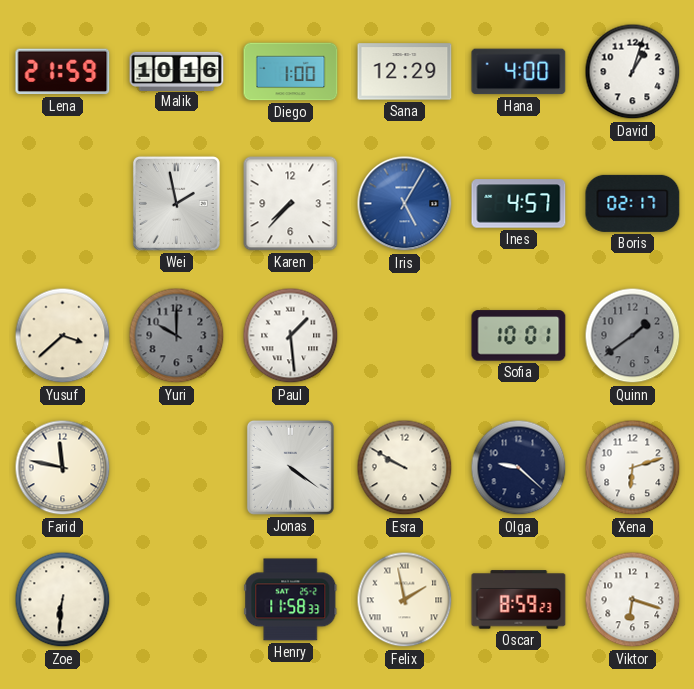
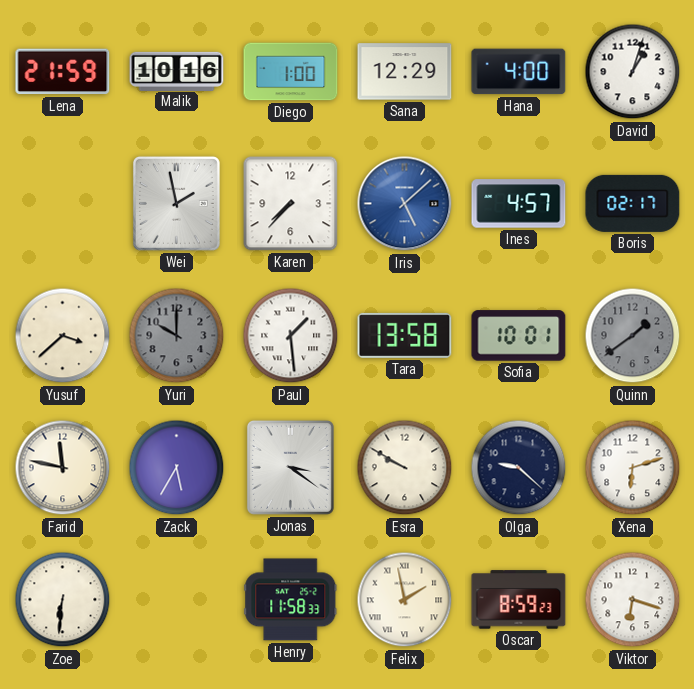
Iris: 5:05 -> 5:08 (405, 204)
Tara: none -> 13:58 (405, 335)
Zack: none -> 5:35 (177, 468)
Jonas: 4:21 -> 3:21 (290, 467)
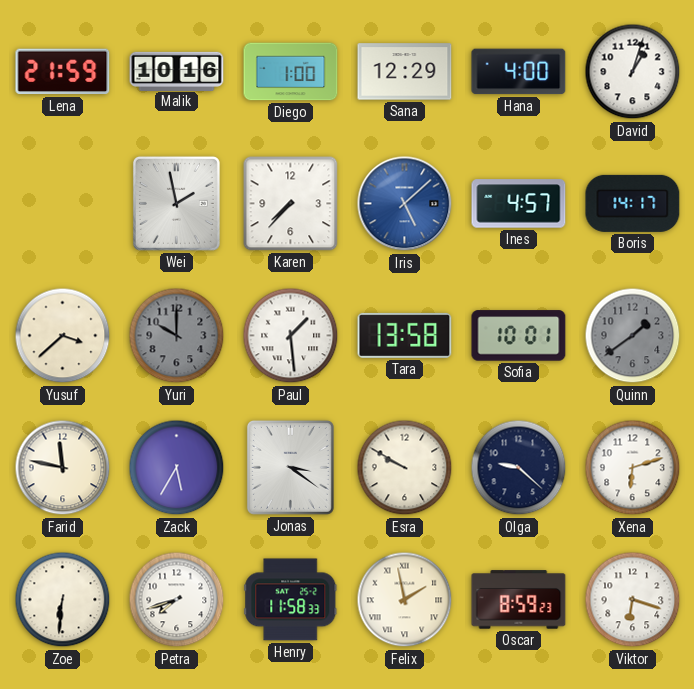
Boris: 02:17 -> 14:17 (633, 203)
Petra: none -> 7:42 (177, 600)
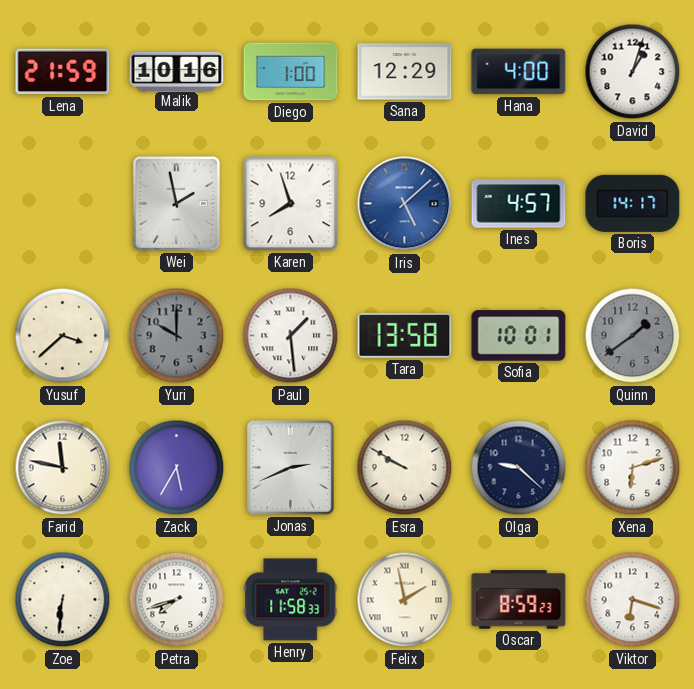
Karen: 7:37 -> 7:57 (291, 204)
Jonas: 3:21 -> 2:41 (290, 467)
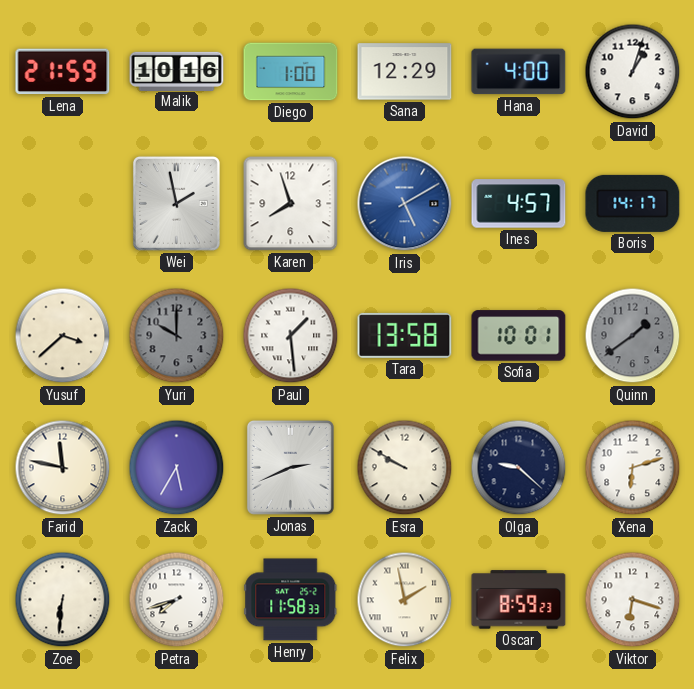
Iris: 5:08 -> 5:10 (405, 204)
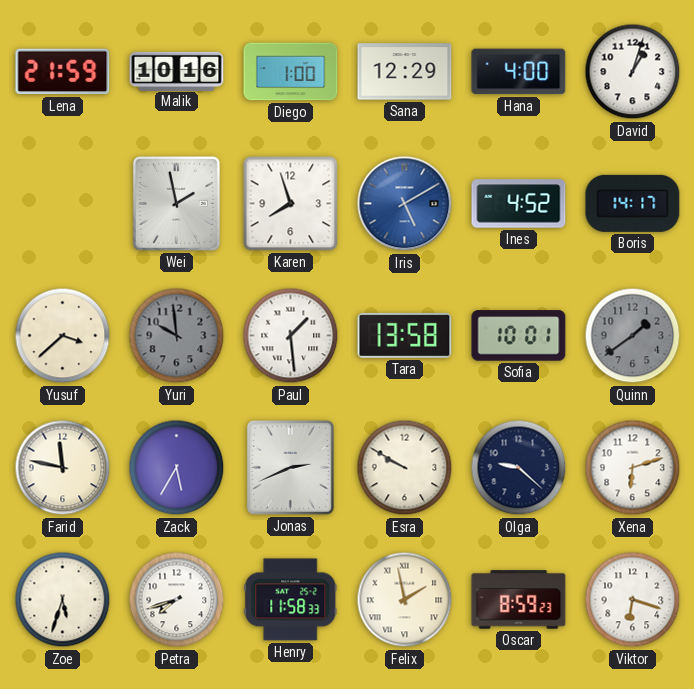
Ines: 4:57 -> 4:52 (519, 204)
Yuri: 10:00 -> 9:59 (177, 336)
Zoe: 6:31 -> 5:33 (63, 600)
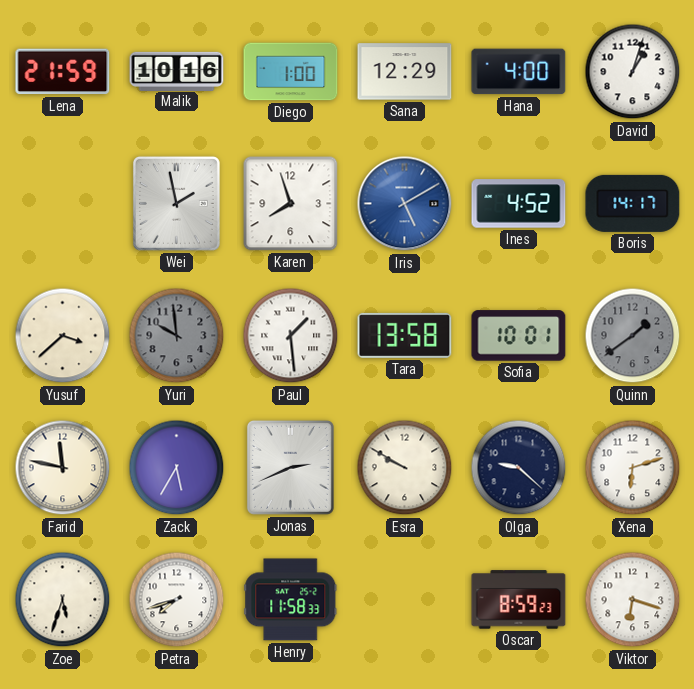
Felix: 1:58 -> none (405, 600)
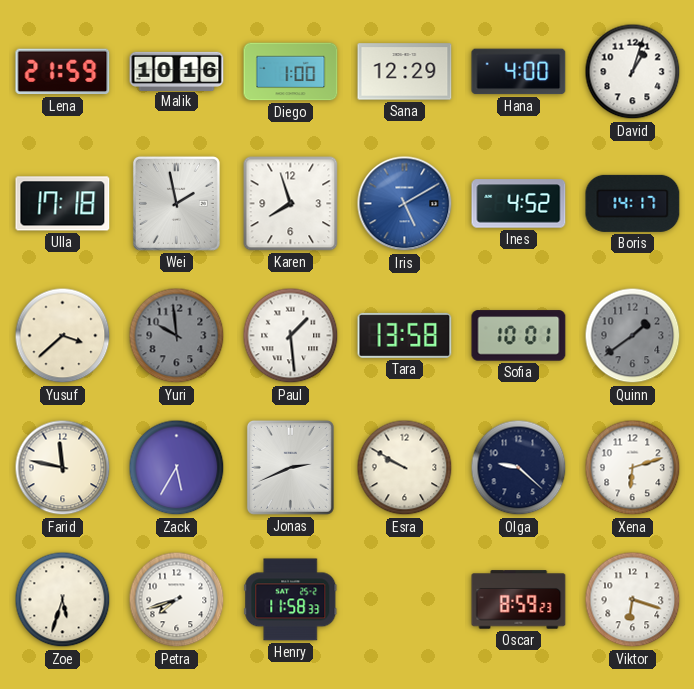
Ulla: none -> 17:18 (63, 204)
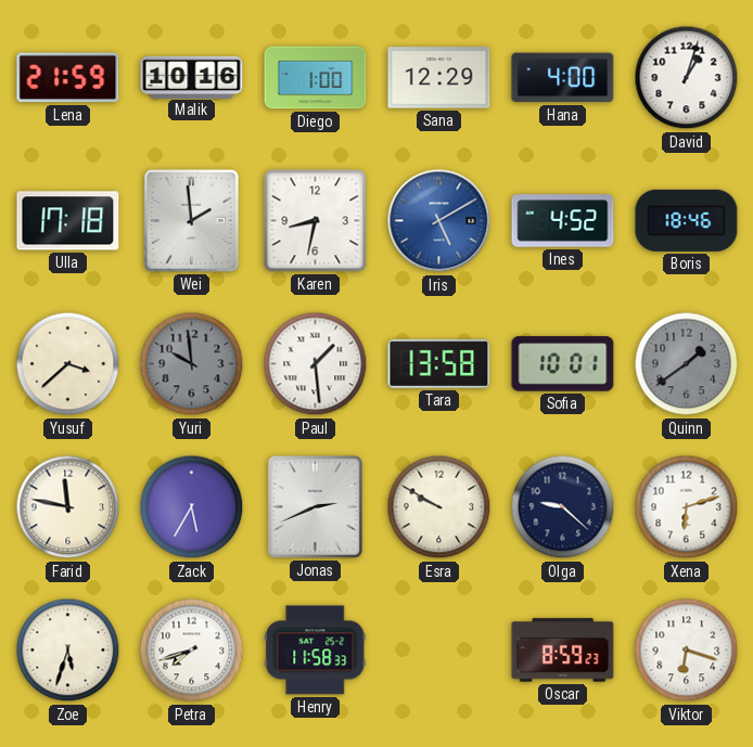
Wei: 1:58 -> 1:59 (191, 220)
Karen: 7:57 -> 8:32 (316, 221)
Boris: 14:17 -> 18:46 (687, 220)
